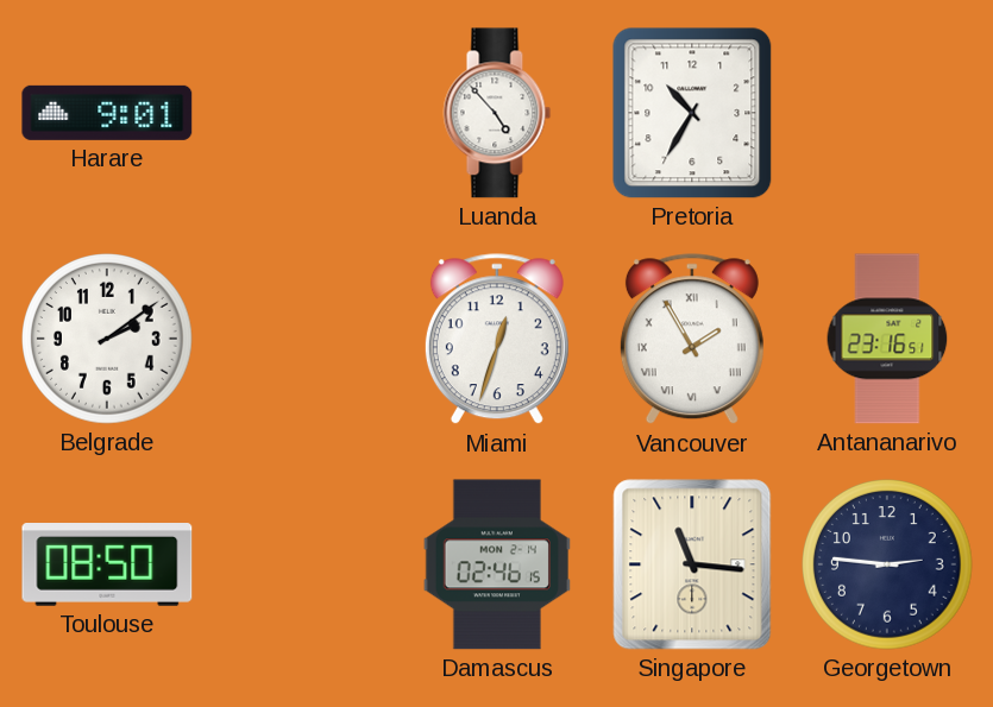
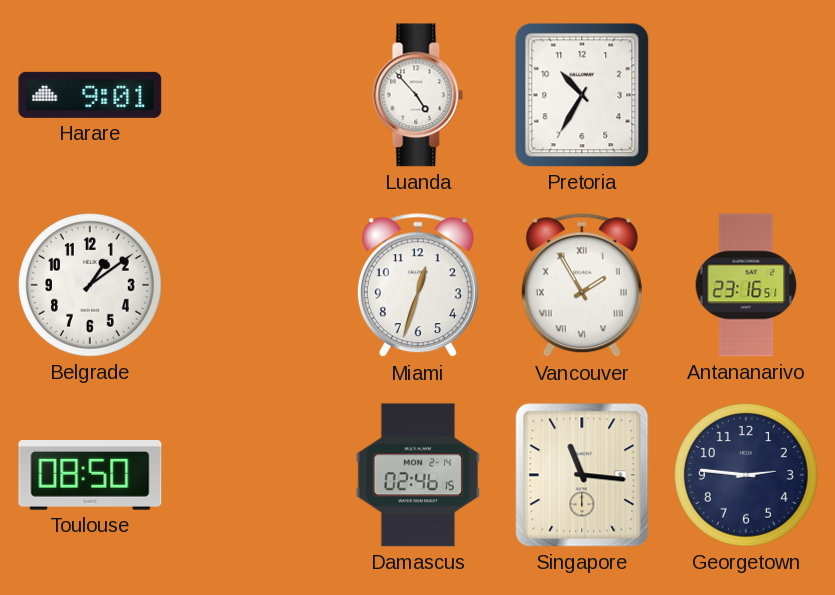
Belgrade: 2:09 -> 1:09 (90, 285)
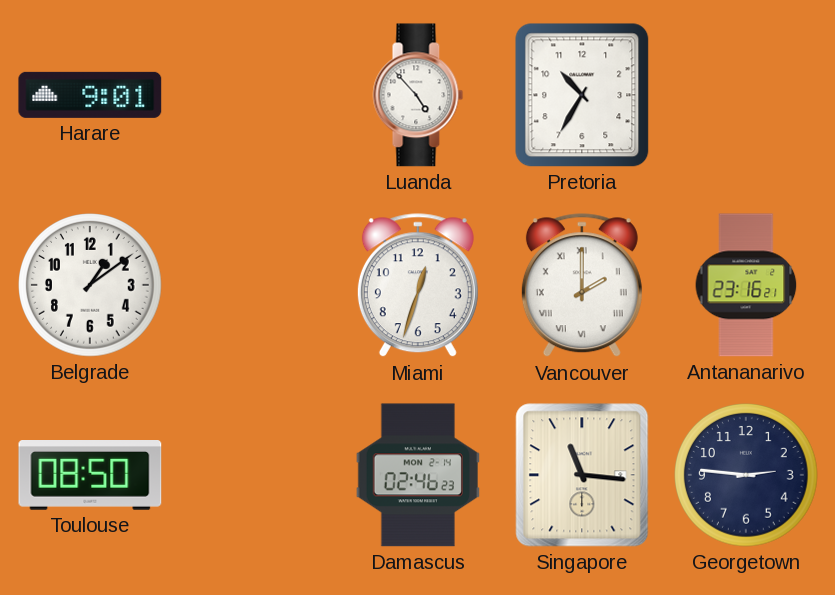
Vancouver: 1:55 -> 2:00 (582, 286)
Antananarivo: 23:16:51 -> 23:16:21 (746, 285)
Damascus: 02:46:15 -> 02:46:23 (418, 475)
